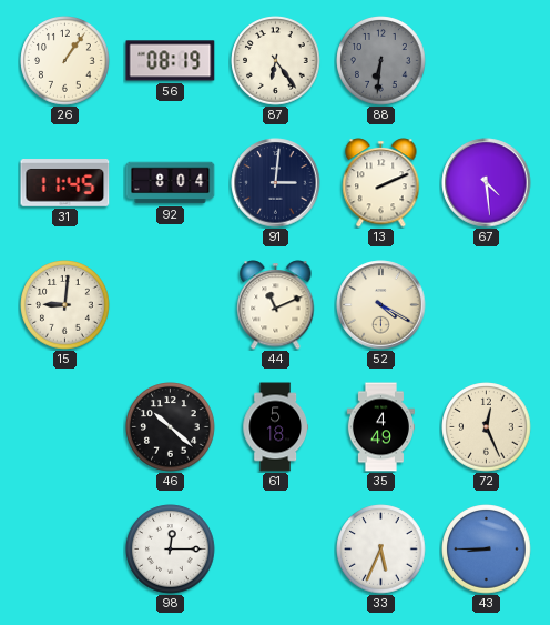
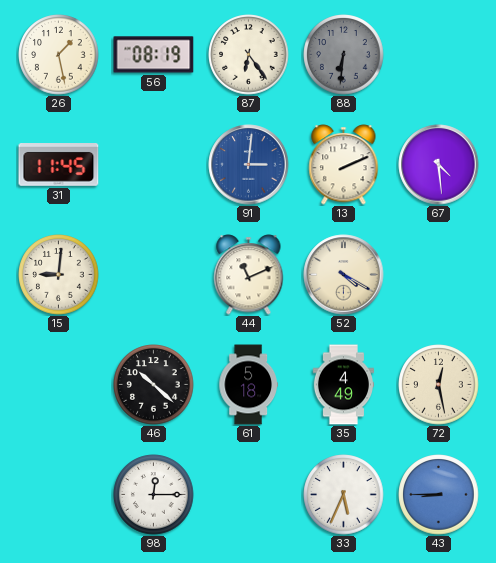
26: 1:06 -> 1:28 (59, 55)
92: 8:04 -> none (171, 183)
91 dial: navy -> blue (249, 165)
72: 12:26 -> 12:28 (439, 385)
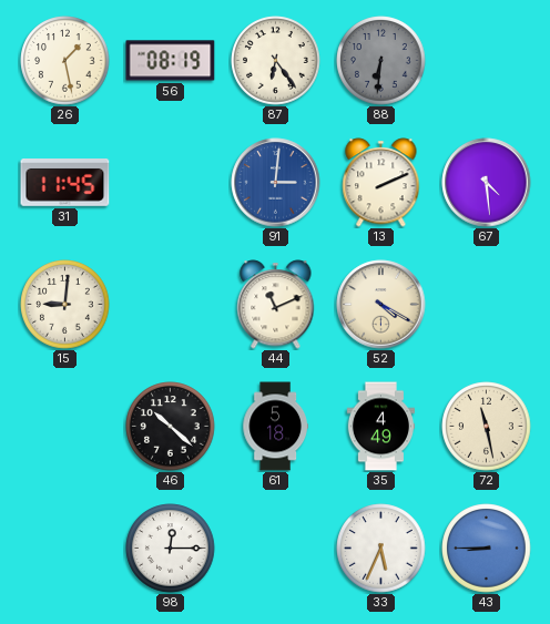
72: 12:28 -> 11:28 (487, 427)
